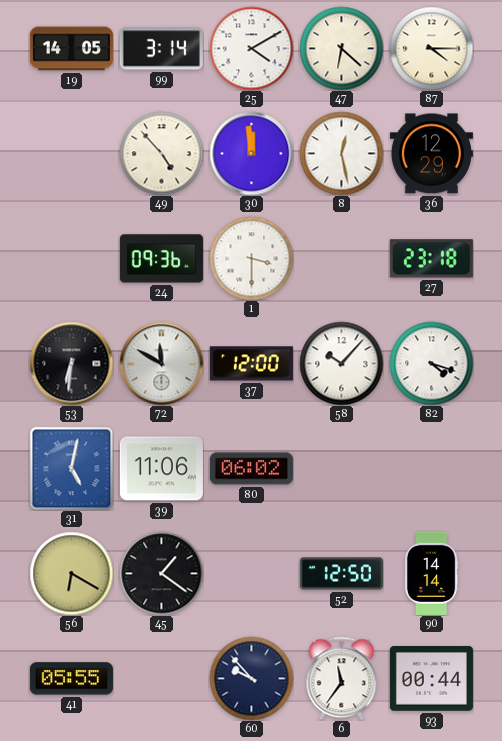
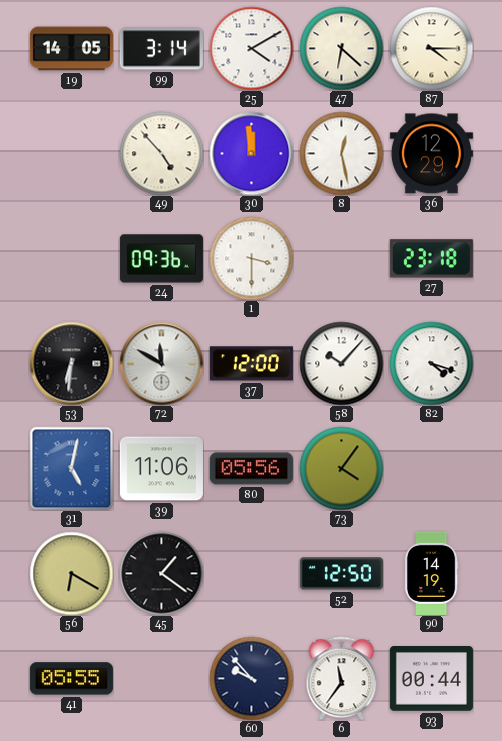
80: 06:02 -> 05:56 (251, 469)
73: none -> 4:06 (341, 468)
90: 14:14 -> 14:19 (431, 573)
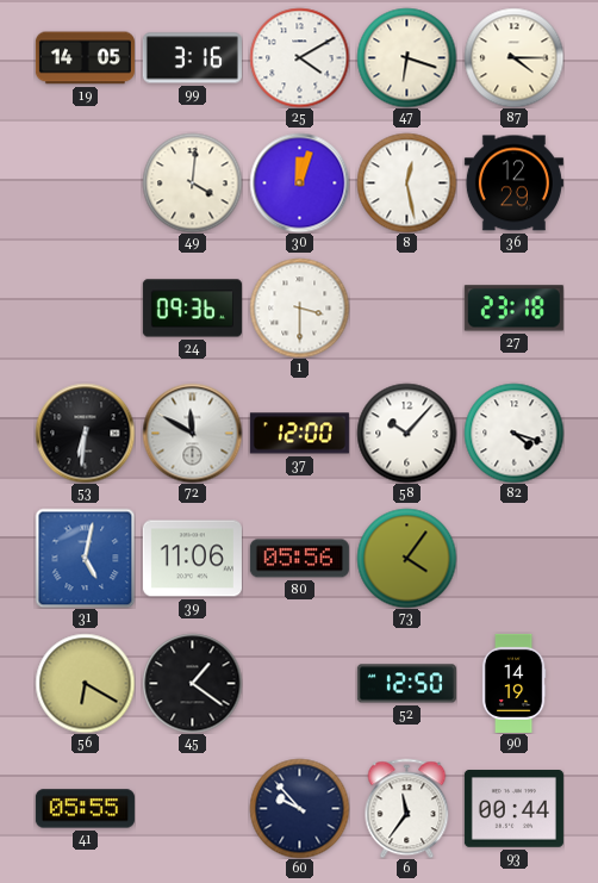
99: 3:14 -> 3:16 (192, 58)
47: 6:22 -> 6:18 (406, 57)
49: 4:53 -> 4:01 (192, 182)
30: 11:59 -> 12:03 (299, 182)
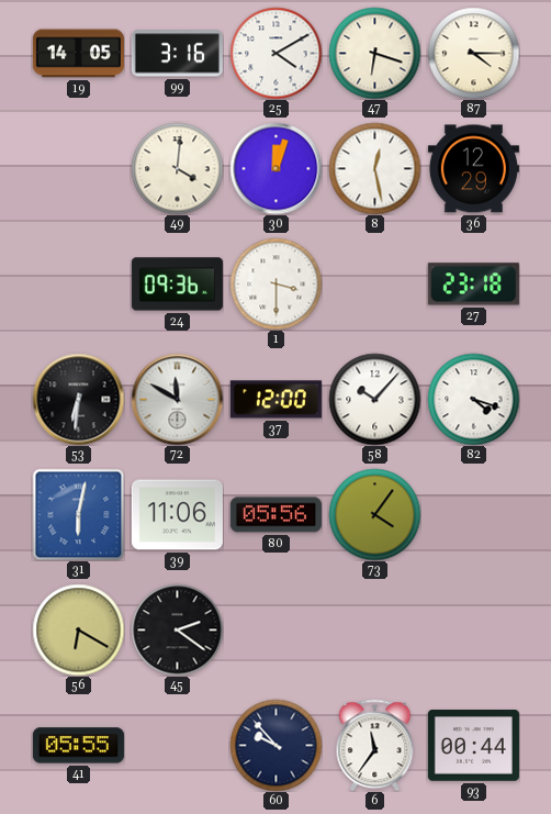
31: 5:02 -> 6:02 (78, 514)
45: 1:21 -> 2:21 (177, 629)
52: 12:50 -> none (406, 684)
90: 14:19 -> none (513, 683)
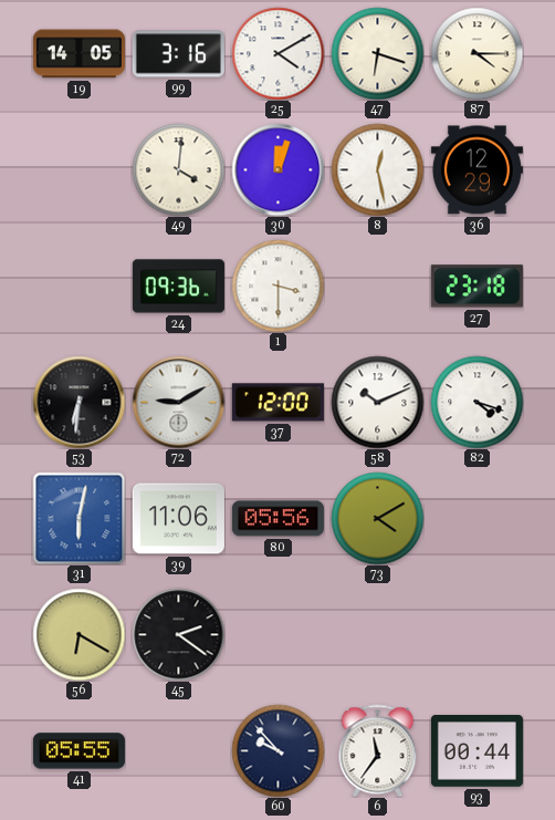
72: 11:50 -> 9:10 (178, 402)
58: 10:07 -> 10:11 (377, 402)
73: 4:06 -> 4:10 (377, 518)
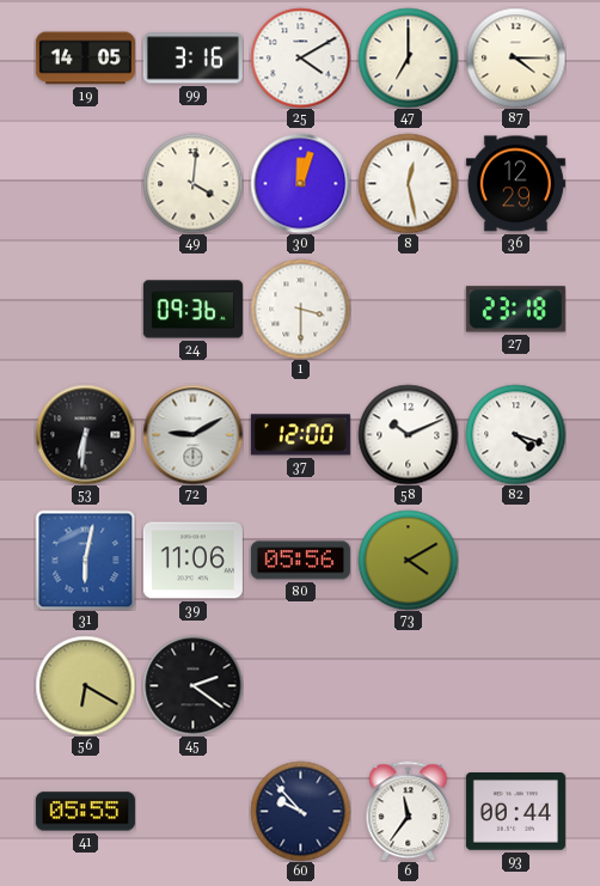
47: 6:18 -> 7:00 (408, 57)
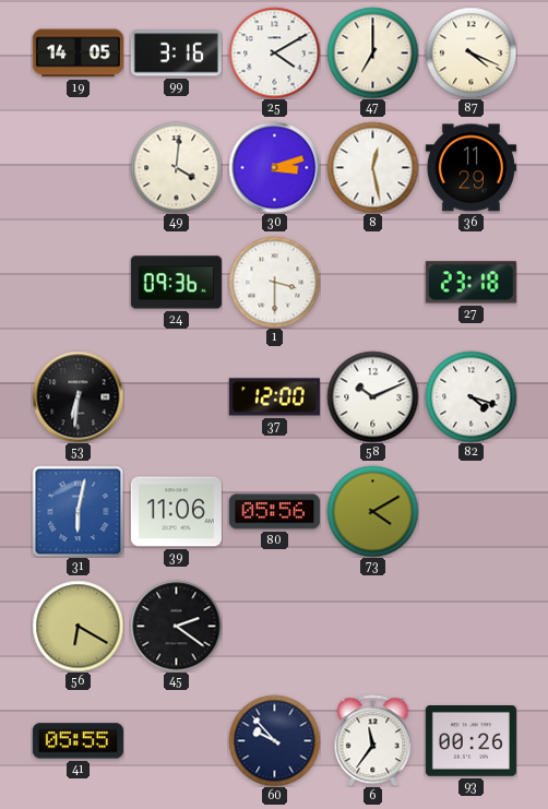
87: 4:15 -> 4:19 (470, 52)
30: 12:03 -> 3:12 (274, 167)
36: 12:29 -> 11:29 (470, 168)
72: 9:10 -> none (192, 434)
93: 00:44 -> 00:26 (470, 741)
